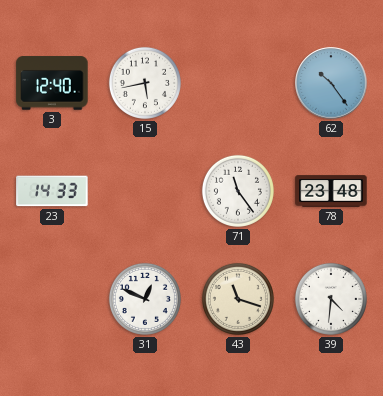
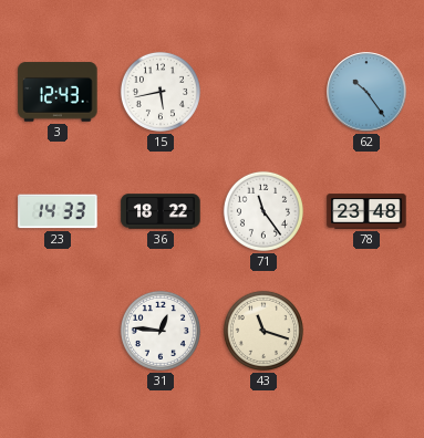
3: 12:40 -> 12:43 (58, 92)
36: none -> 18:22 (161, 211)
31: 12:49 -> 12:46 (161, 331)
39: 4:31 -> none (331, 299)
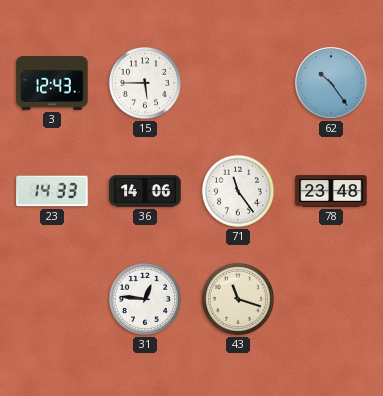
15: 5:43 -> 5:45 (145, 83)
36: 18:22 -> 14:06 (145, 191)
